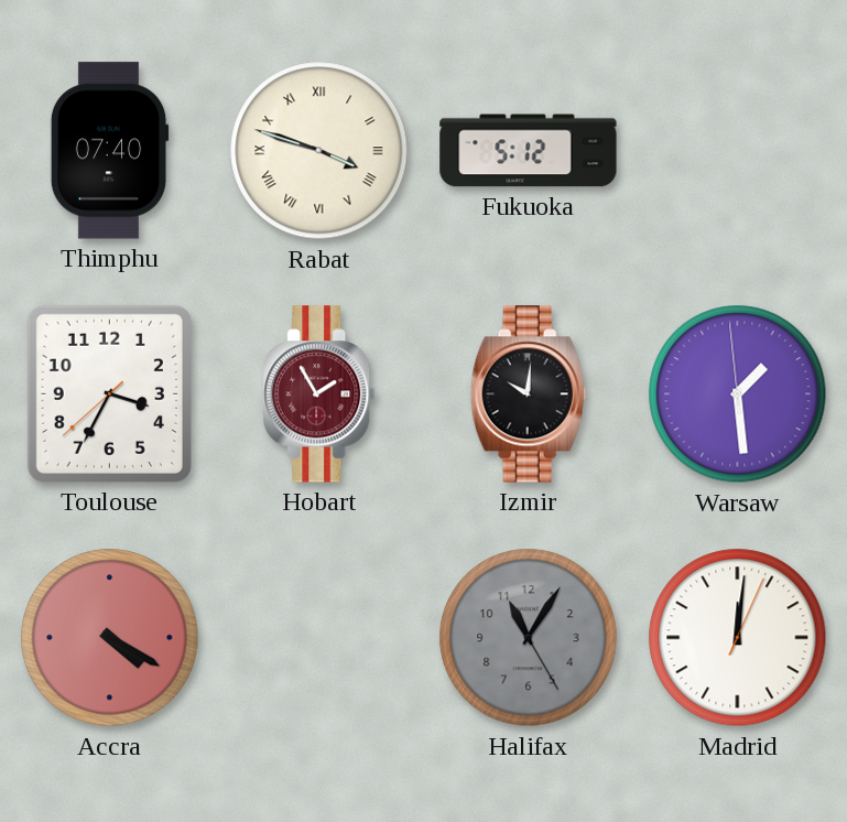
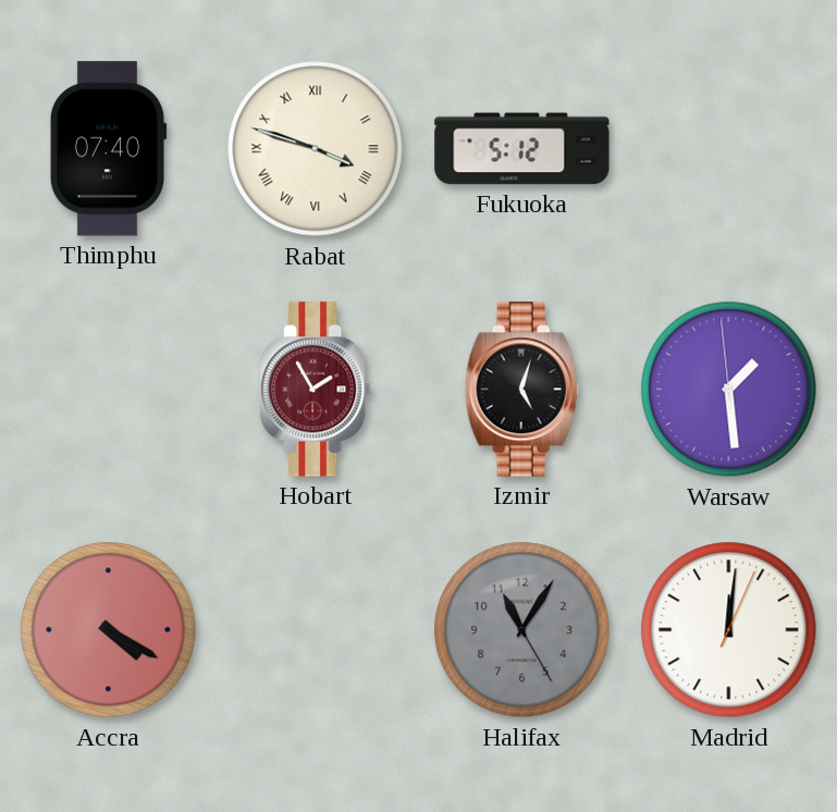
Toulouse: 3:34 -> none (109, 393)
Izmir: 10:01 -> 5:03 (521, 390)
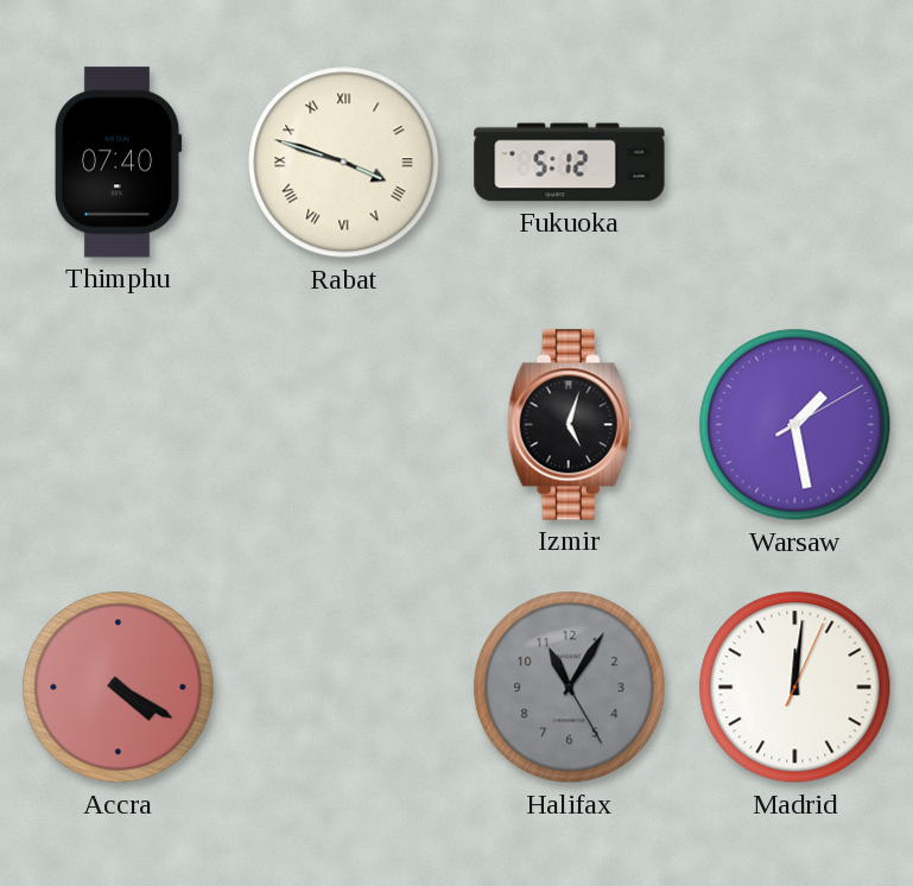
Hobart: 1:55 -> none (316, 390)
Warsaw: 1:28:59 -> 1:28:10 (795, 425)
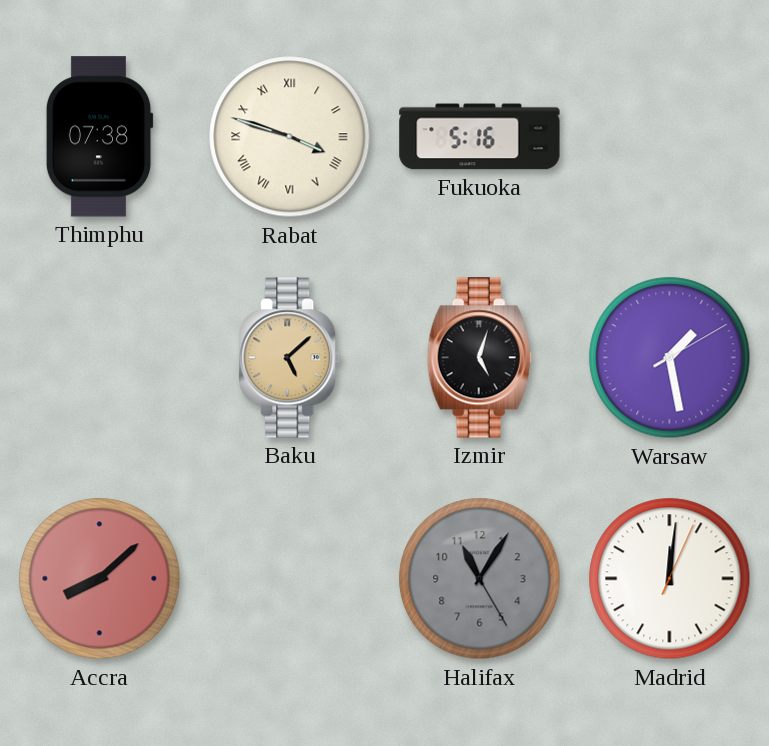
Thimphu: 07:40 -> 07:38 (99, 137)
Fukuoka: 5:12 -> 5:16 (480, 137)
Baku: none -> 5:08 (290, 358)
Accra: 4:20 -> 8:08 (100, 579)
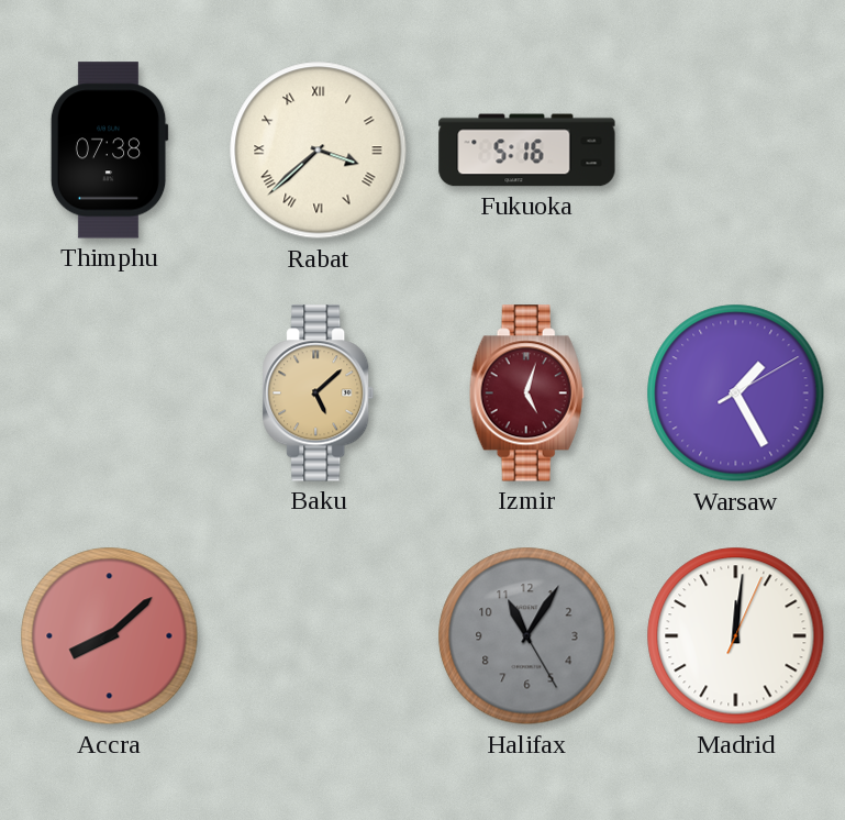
Rabat: 3:48 -> 3:38 (319, 151)
Izmir dial: black -> burgundy (526, 394)
Warsaw: 1:28 -> 1:25 (736, 394)
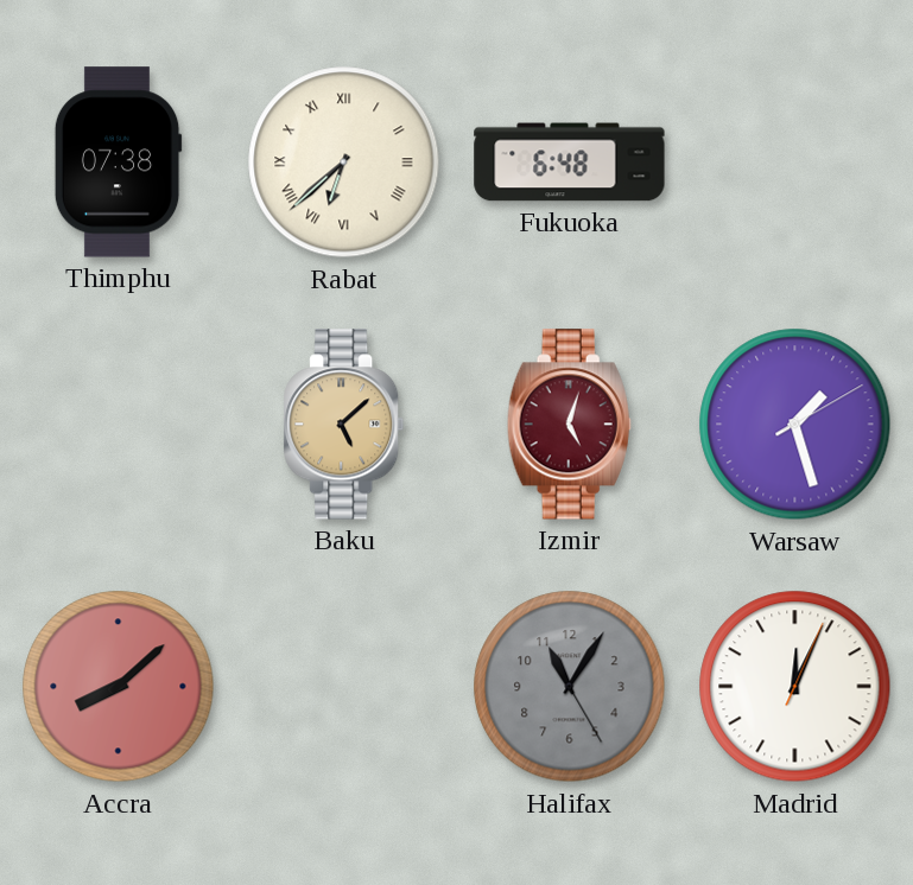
Rabat: 3:38 -> 6:38 (344, 163)
Fukuoka: 5:16 -> 6:48 (570, 163)
Warsaw: 1:25 -> 1:27 (795, 425)
Madrid: 12:01 -> 12:04 (795, 687)
